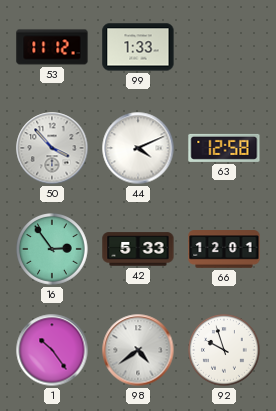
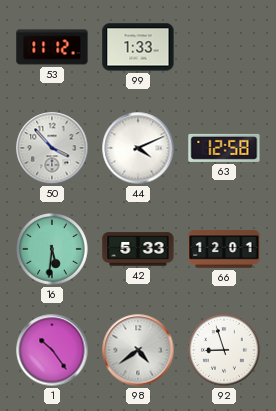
16: 2:54 -> 5:31 (52, 249)
92: 9:57 -> 8:57 (224, 350)
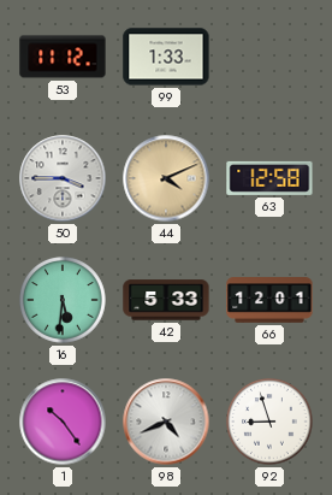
50: 3:53 -> 3:45 (63, 178)
44 dial: white -> champagne (166, 178)
98: 4:39 -> 4:41 (166, 422)
